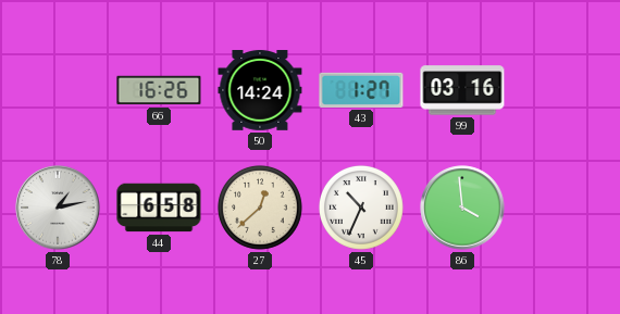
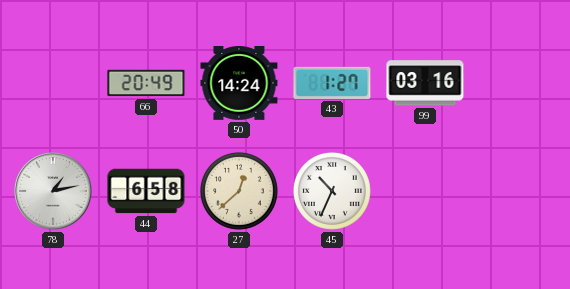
66: 16:26 -> 20:49 (146, 83)
86: 3:59 -> none (462, 208)
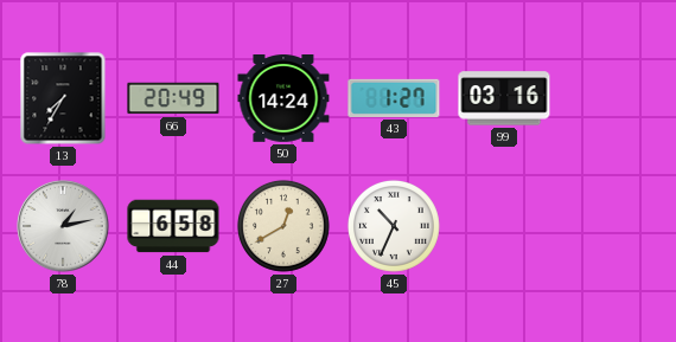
13: none -> 7:35 (63, 98)
27: 12:38 -> 12:40 (283, 226)
